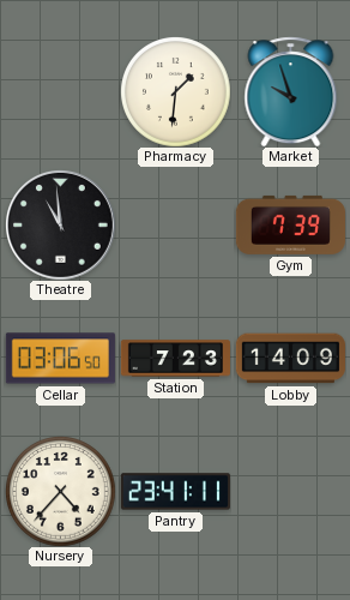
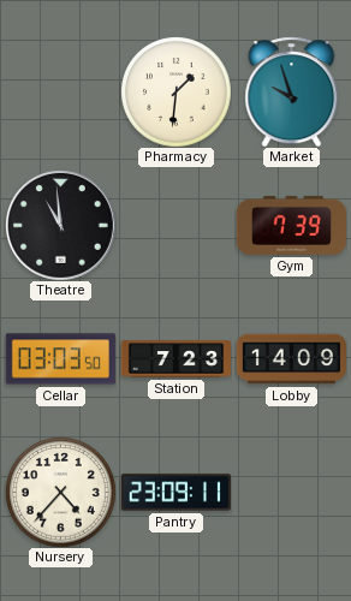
Cellar: 03:06 -> 03:03 (60, 359)
Pantry: 23:41 -> 23:09 (175, 493)
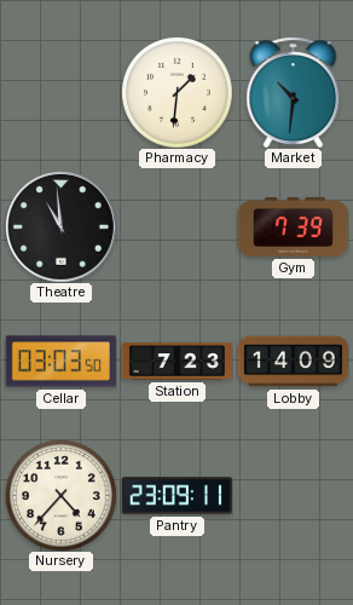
Market: 9:57 -> 10:31 (294, 92)
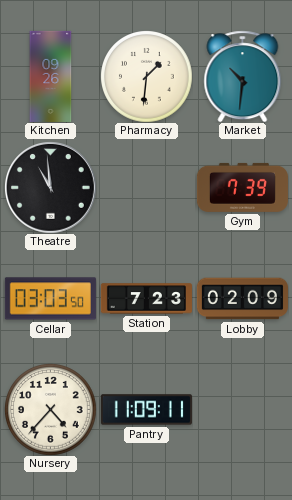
Kitchen: none -> 09:26 (51, 76)
Lobby: 14:09 -> 02:09 (242, 299)
Pantry: 23:09 -> 11:09 (146, 410)
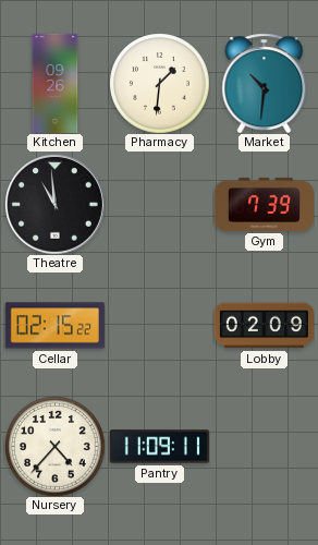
Cellar: 03:03 -> 02:15 (54, 326)
Station: 7:23 -> none (146, 299)
